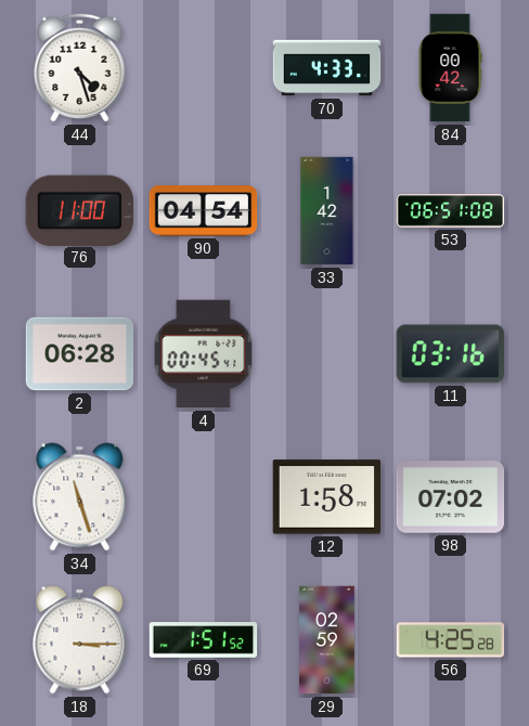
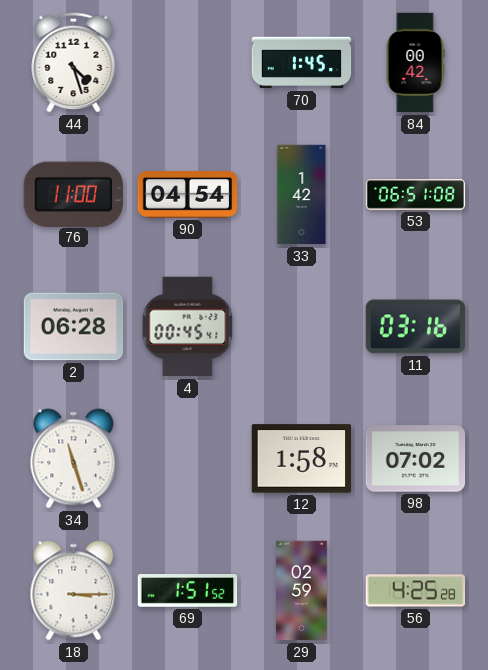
70: 4:33 -> 1:45 (302, 63)
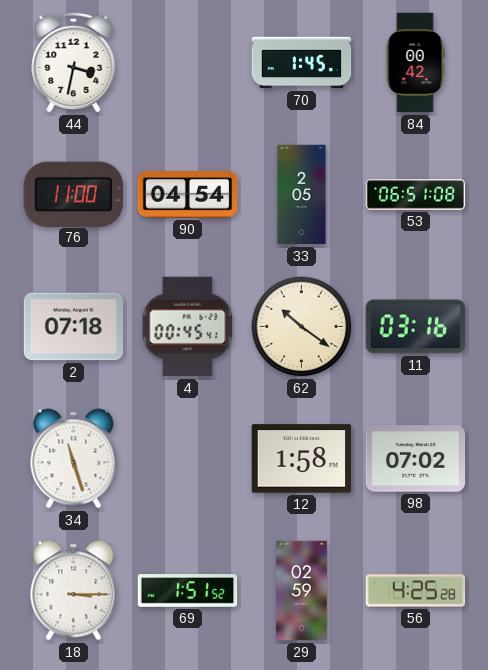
44: 4:27 -> 3:32 (74, 62)
33: 1:42 -> 2:05 (302, 195)
2: 06:28 -> 07:18 (74, 327)
62: none -> 10:21 (302, 327)
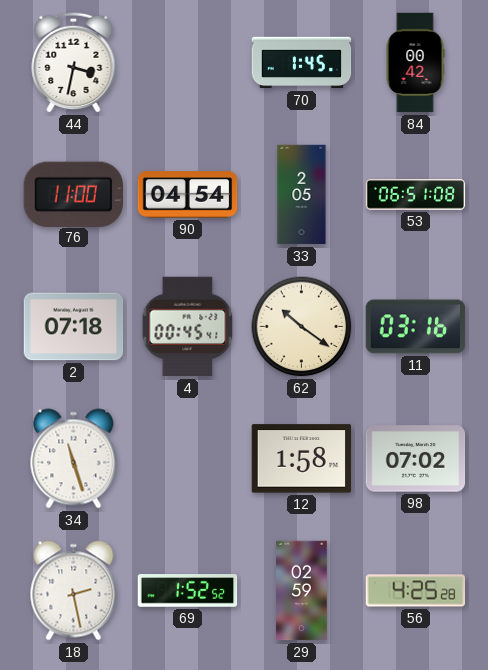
18: 3:15 -> 2:28 (74, 591)
69: 1:51 -> 1:52 (188, 591)
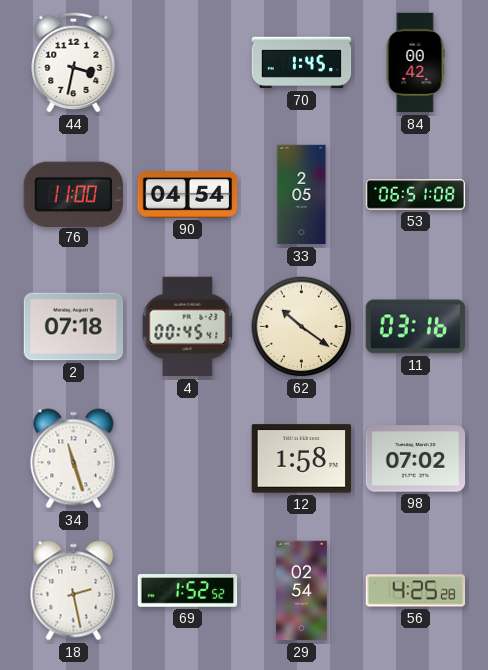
29: 02:59 -> 02:54 (302, 591)
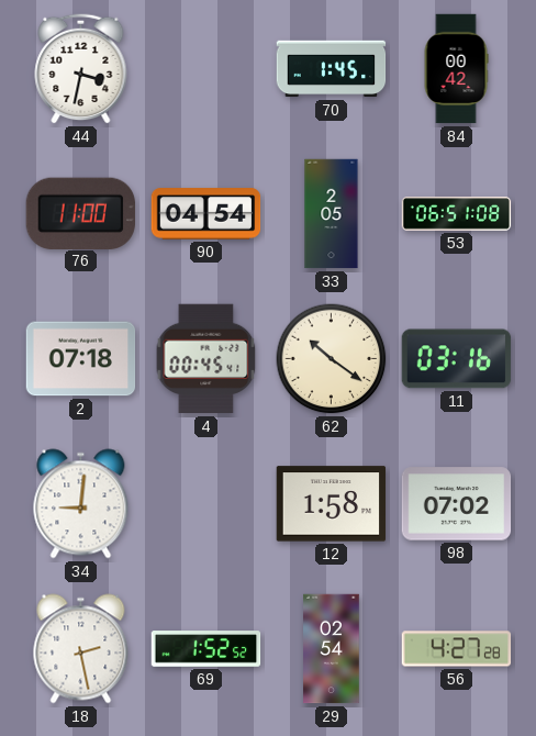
34: 11:27 -> 9:01 (81, 504)
56: 4:25 -> 4:27 (457, 649)
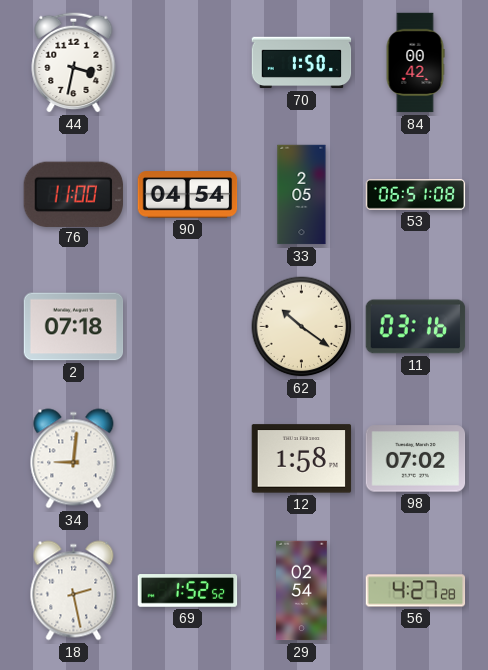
70: 1:45 -> 1:50 (302, 63)
4: 00:45 -> none (206, 359)
